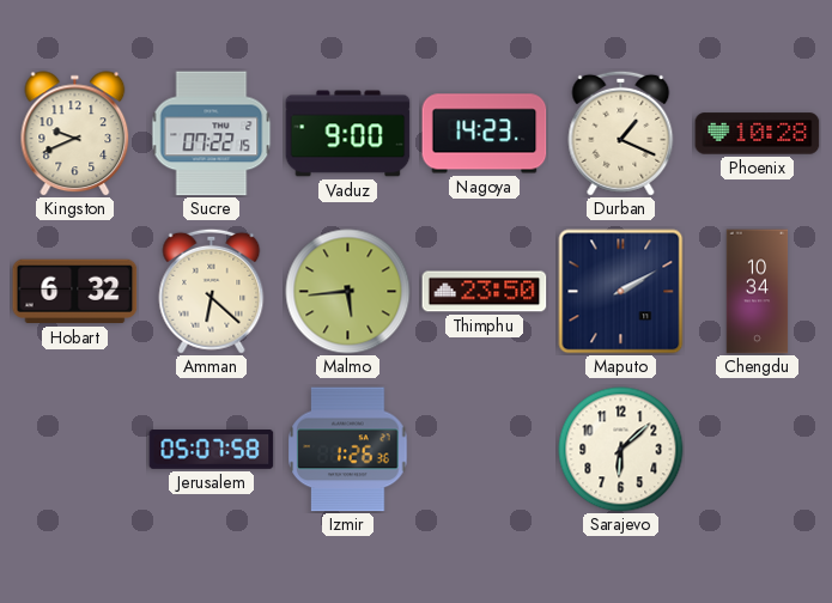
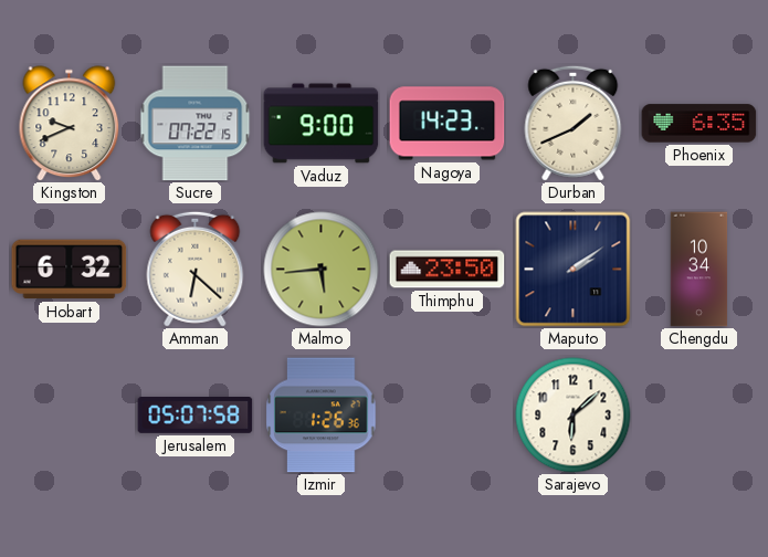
Durban: 1:19 -> 1:41 (574, 123)
Phoenix: 10:28 -> 6:35 (699, 124)
Maputo: 2:10 -> 2:09 (574, 270)
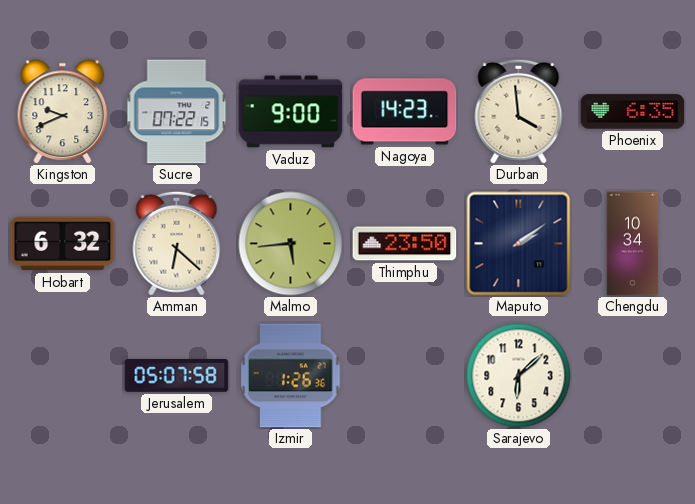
Durban: 1:41 -> 3:59 (519, 111)
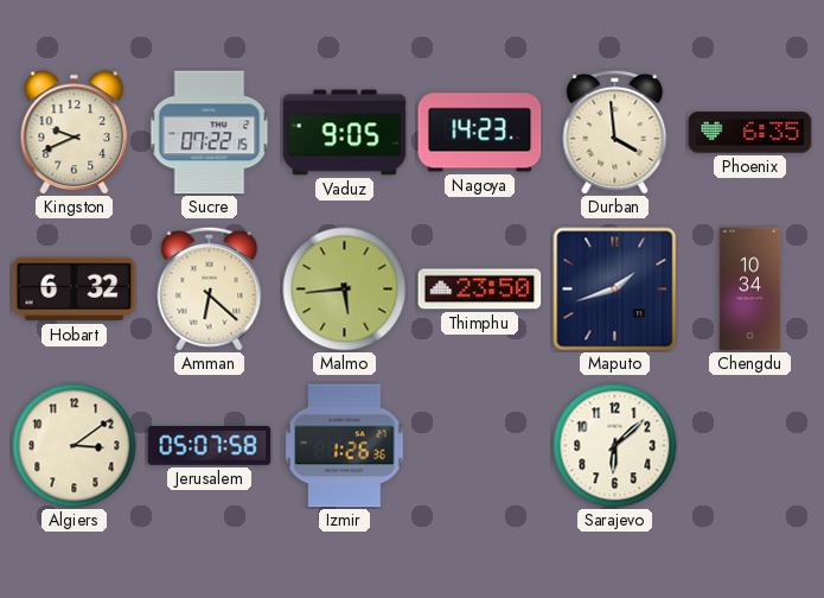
Vaduz: 9:00 -> 9:05 (345, 133)
Maputo: 2:09 -> 1:42 (615, 290)
Algiers: none -> 3:09 (75, 446)
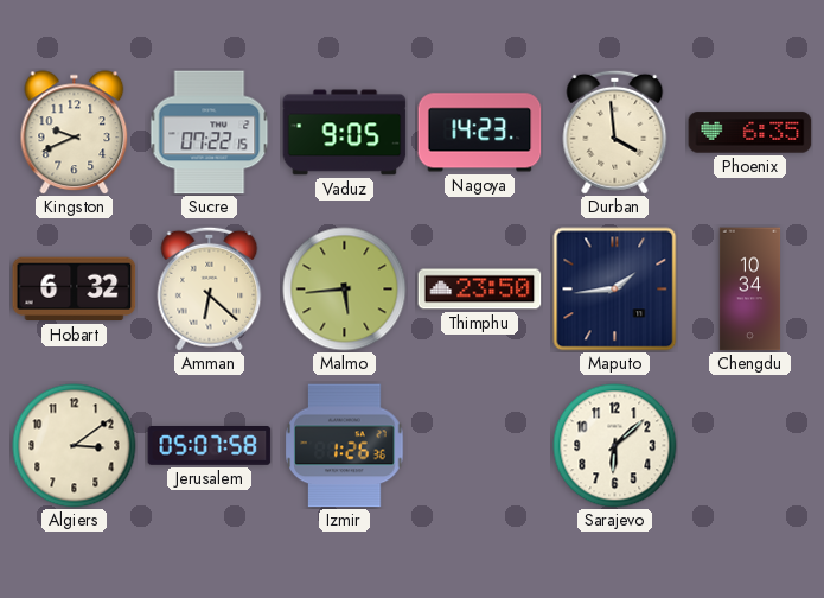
Maputo: 1:42 -> 1:44 (615, 290)
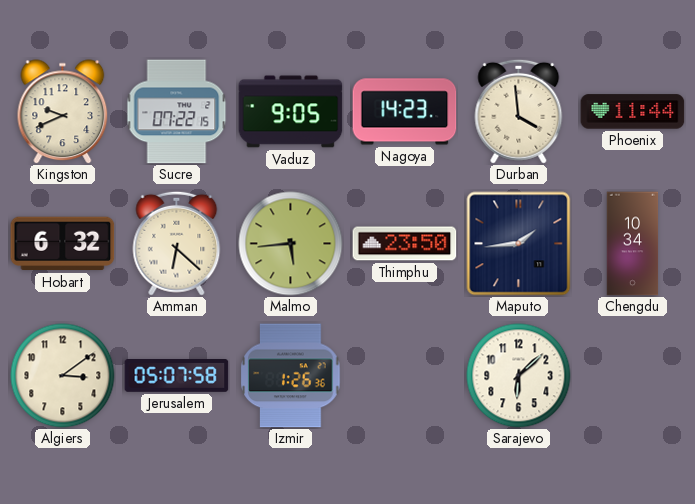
Phoenix: 6:35 -> 11:44 (633, 112)
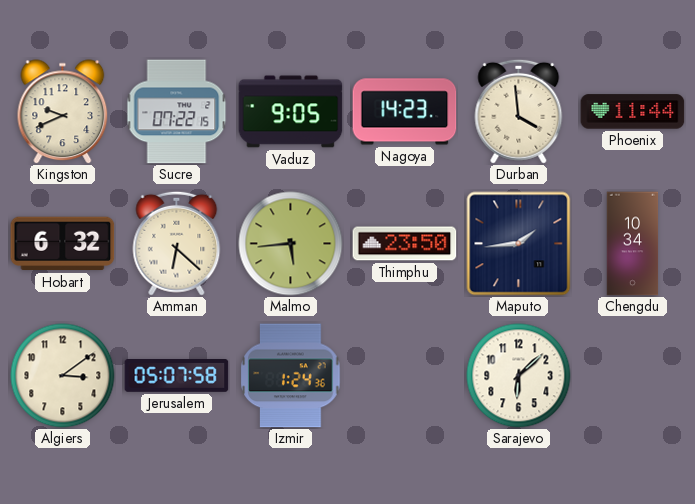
Izmir: 1:26 -> 1:24 (291, 376)
